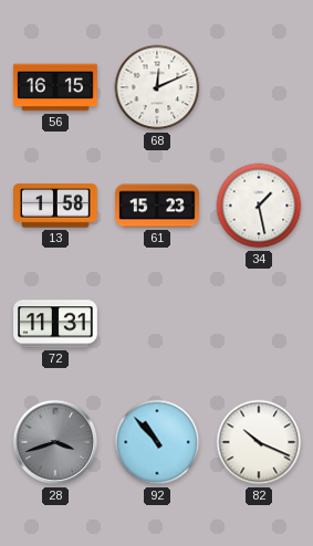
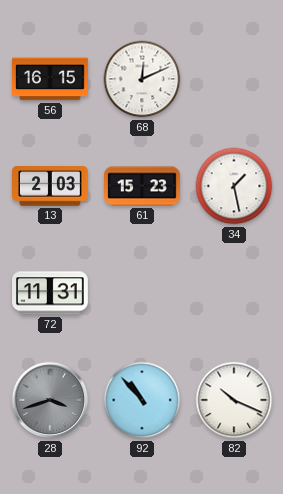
13: 1:58 -> 2:03 (51, 186)
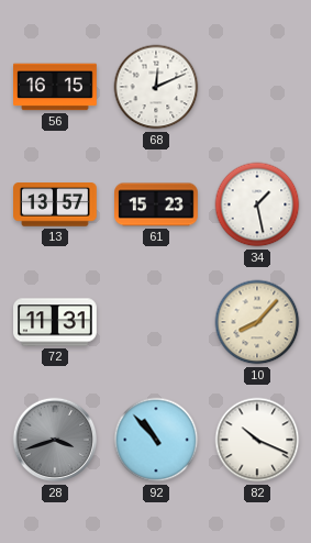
13: 2:03 -> 13:57 (56, 204)
10: none -> 8:07 (257, 322)
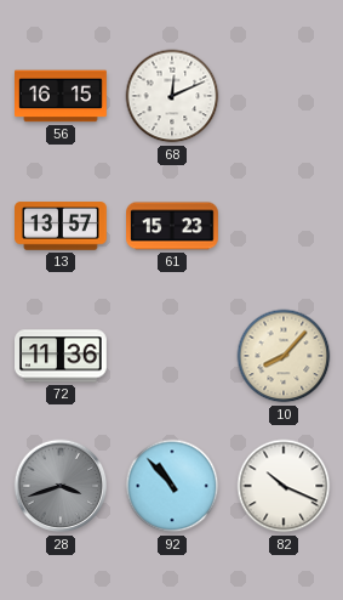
34: 1:28 -> none (257, 204)
72: 11:31 -> 11:36 (62, 356)
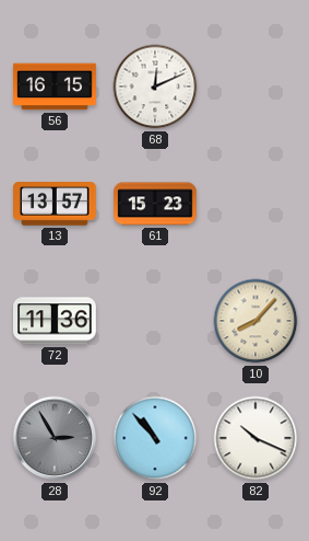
28: 3:42 -> 2:55 (55, 438)
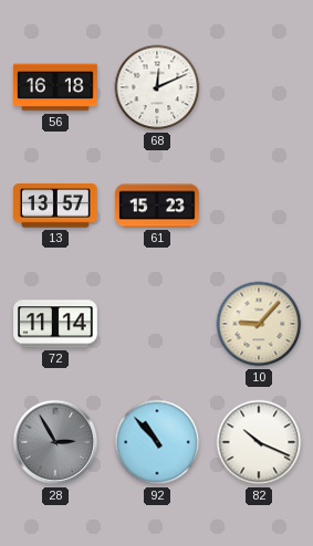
56: 16:15 -> 16:18 (56, 87)
72: 11:36 -> 11:14 (56, 324)
10: 8:07 -> 9:07 (259, 324)
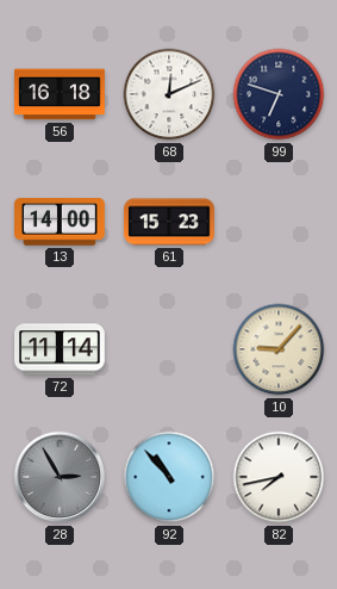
99: none -> 6:48 (279, 94)
13: 13:57 -> 14:00 (61, 222)
82: 10:19 -> 7:43 (279, 477)
